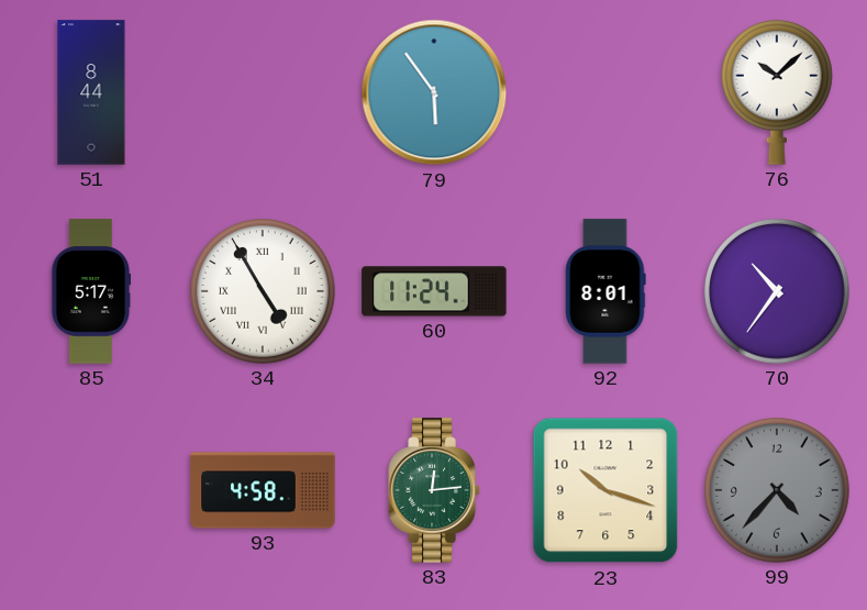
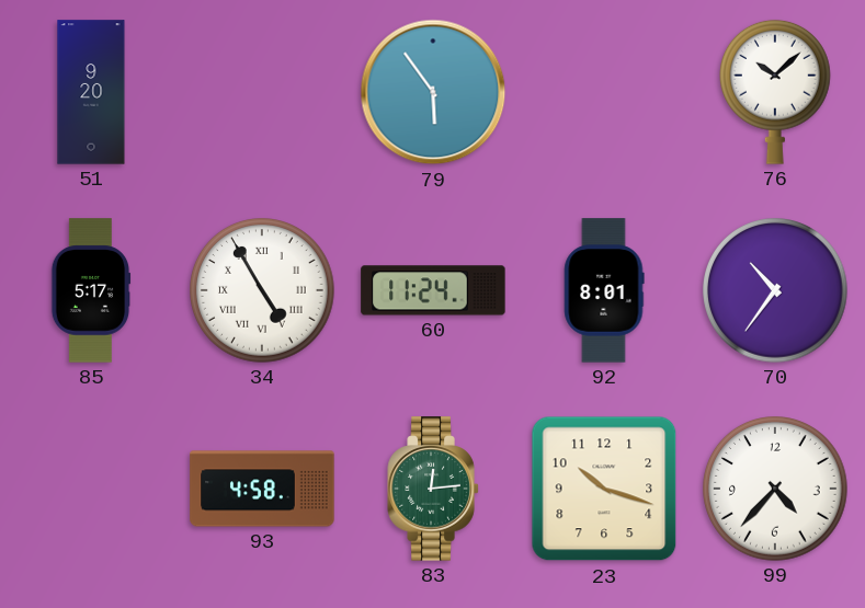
51: 8:44 -> 9:20 (91, 92)
99 dial: grey -> white (776, 490)
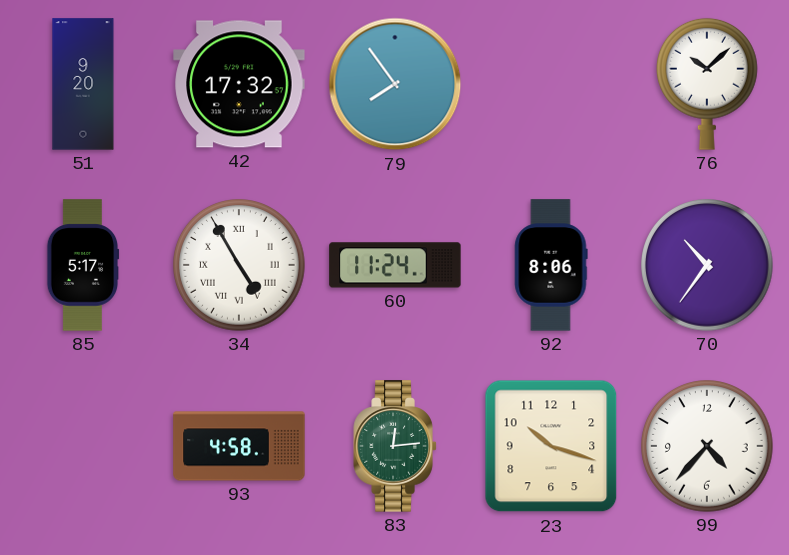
42: none -> 17:32 (239, 84)
79: 5:54 -> 7:54 (395, 84)
92: 8:01 -> 8:06 (551, 265)
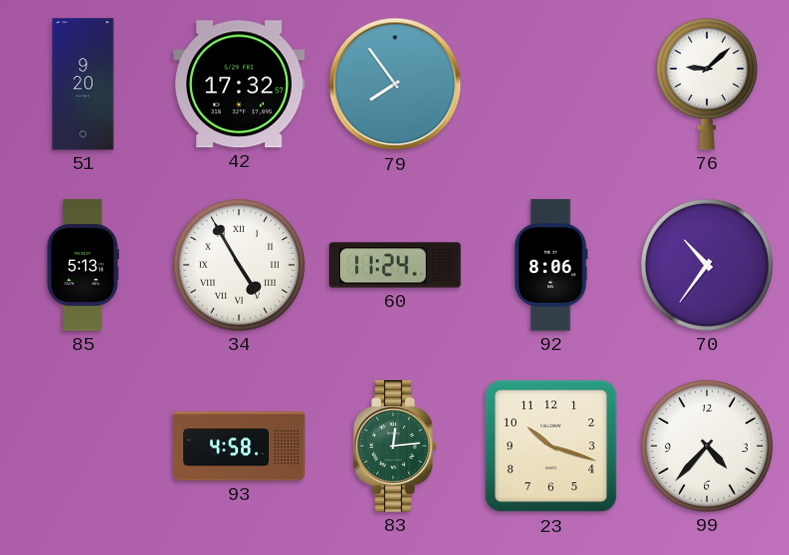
76: 10:08 -> 9:08 (707, 84)
85: 5:17 -> 5:13 (83, 265)
